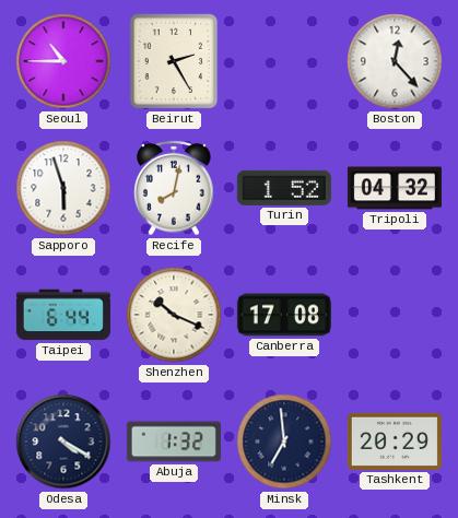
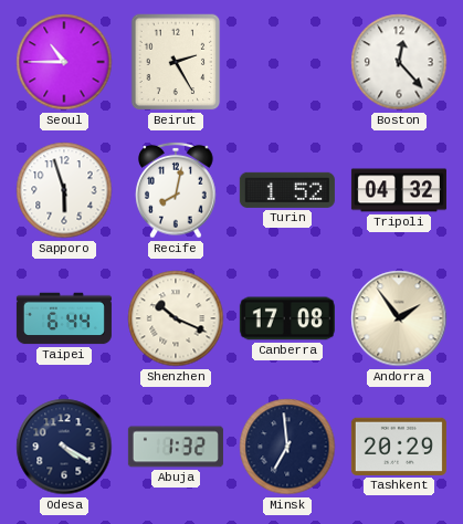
Andorra: none -> 1:54 (399, 318)
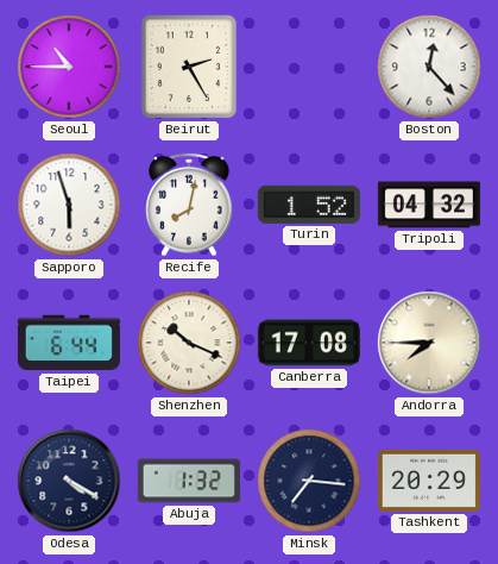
Andorra: 1:54 -> 7:45 (429, 343)
Minsk: 6:59 -> 7:16 (309, 481)
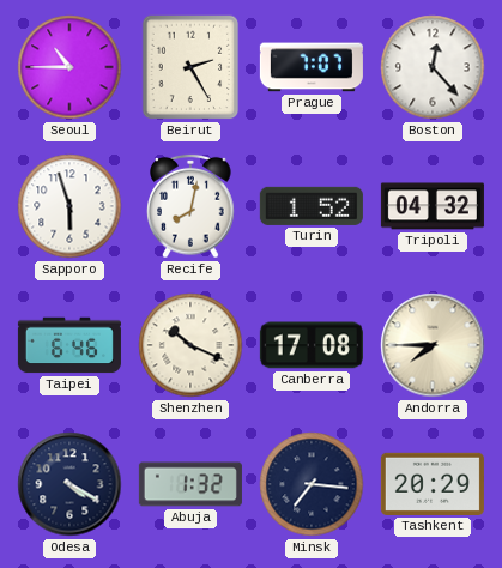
Prague: none -> 7:07 (312, 67)
Taipei: 6:44 -> 6:46 (69, 345)
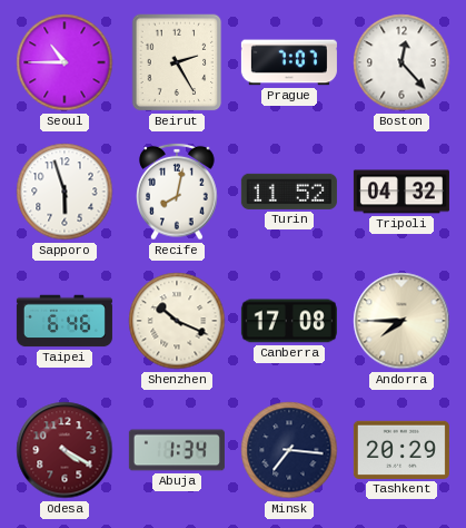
Turin: 1:52 -> 11:52 (289, 192)
Odesa dial: navy -> burgundy (65, 450)
Abuja: 1:32 -> 1:34 (177, 450)
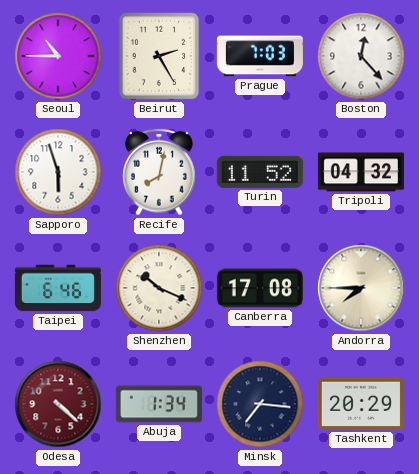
Prague: 7:07 -> 7:03 (260, 56)
Odesa: 4:20 -> 4:22 (58, 404)
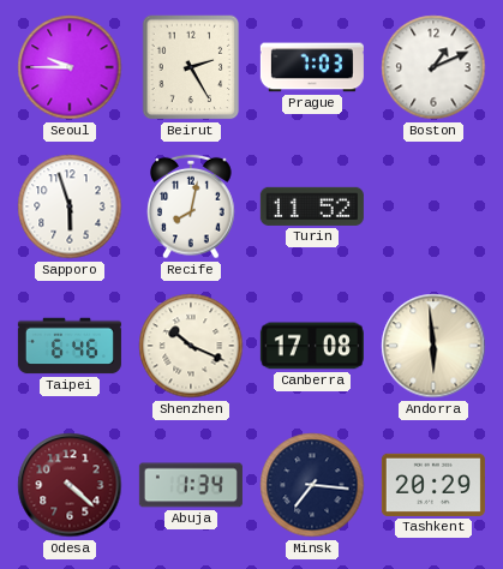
Seoul: 10:45 -> 9:45 (70, 67)
Boston: 12:23 -> 1:11 (433, 67)
Tripoli: 04:32 -> none (361, 172)
Andorra: 7:45 -> 5:59 (433, 346)
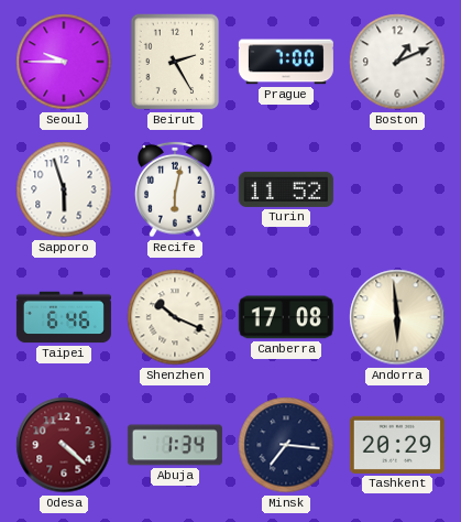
Prague: 7:03 -> 7:00 (286, 62)
Recife: 8:02 -> 6:02 (175, 189)
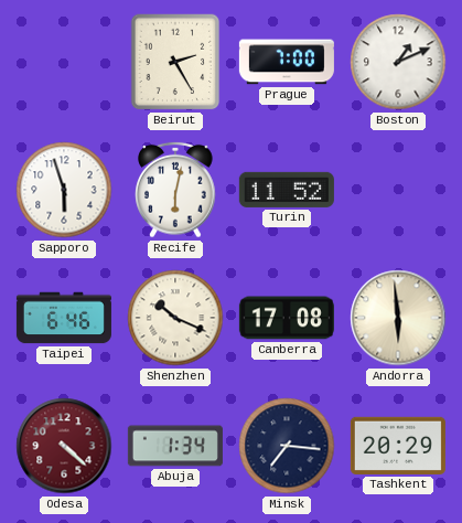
Seoul: 9:45 -> none (64, 62)
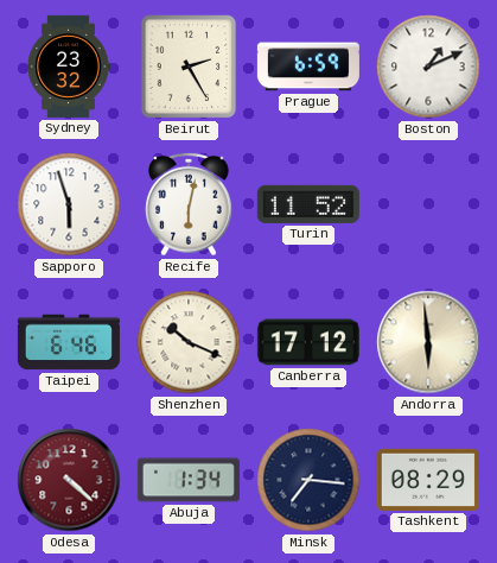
Sydney: none -> 23:32 (69, 67)
Prague: 7:00 -> 6:59 (308, 67)
Canberra: 17:08 -> 17:12 (308, 342)
Tashkent: 20:29 -> 08:29 (428, 480)
